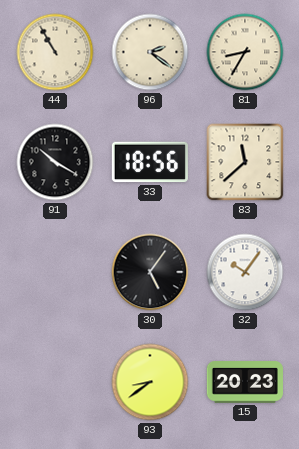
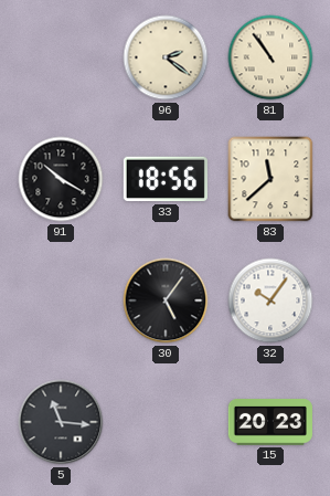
44: 10:55 -> none (55, 52)
81: 8:35 -> 10:54 (270, 57)
5: none -> 11:16 (61, 422)
93: 8:39 -> none (150, 382)
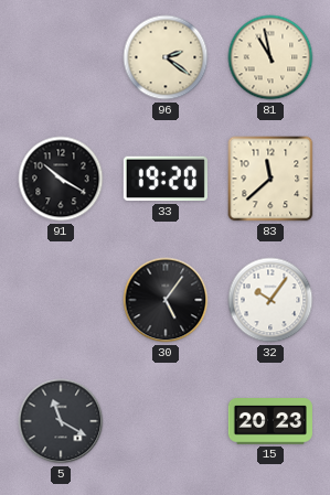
81: 10:54 -> 10:58 (270, 57)
33: 18:56 -> 19:20 (166, 179)
5: 11:16 -> 11:20 (61, 421)
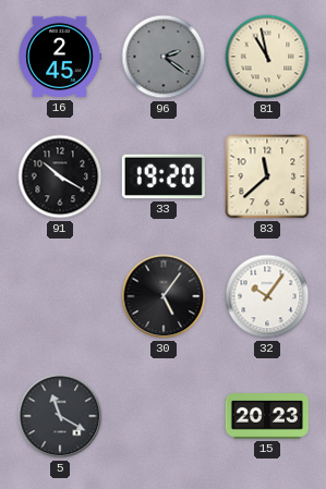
16: none -> 2:45 (60, 57)
96 dial: cream -> grey (164, 57)
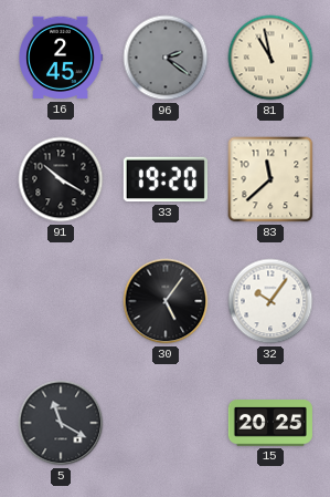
15: 20:23 -> 20:25 (270, 424)
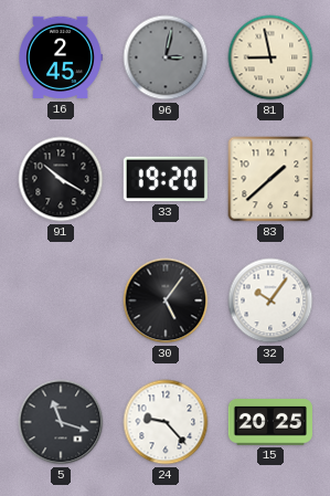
96: 2:21 -> 3:02 (166, 57)
81: 10:58 -> 8:58 (270, 57)
83: 11:38 -> 1:38 (270, 179)
5: 11:20 -> 11:18 (61, 422)
24: none -> 9:23 (166, 422)
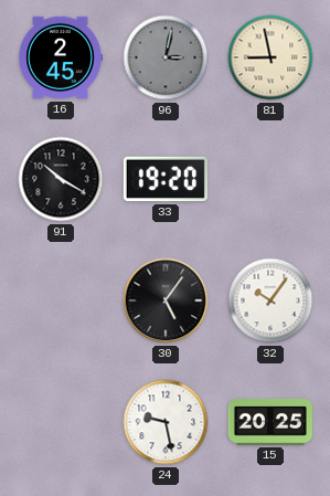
83: 1:38 -> none (270, 179)
5: 11:18 -> none (61, 422)
24: 9:23 -> 9:28 (166, 422)
